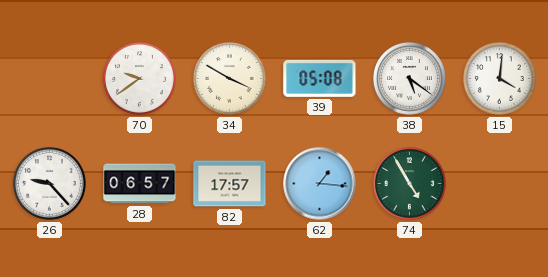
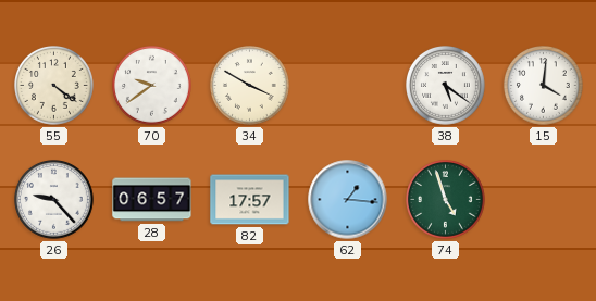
55: none -> 4:21 (54, 86)
39: 05:08 -> none (320, 78)
74: 4:55 -> 4:57 (446, 200)
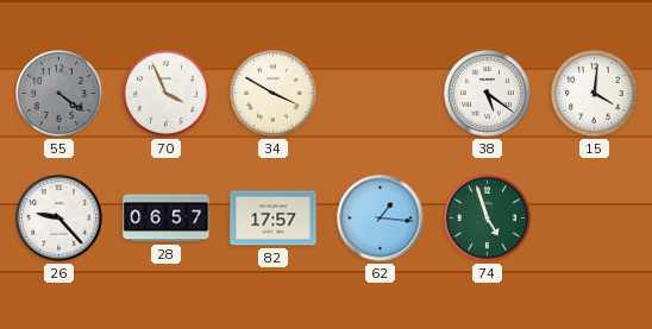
55 dial: cream -> grey (59, 94)
70: 9:39 -> 3:56 (167, 94)
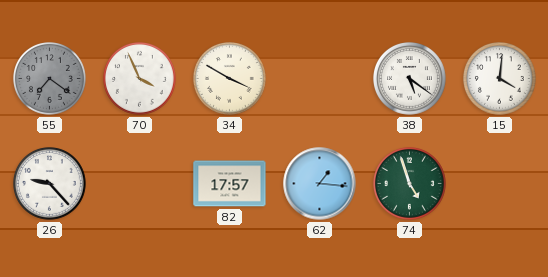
55: 4:21 -> 7:21 (50, 79)
28: 06:57 -> none (167, 219)
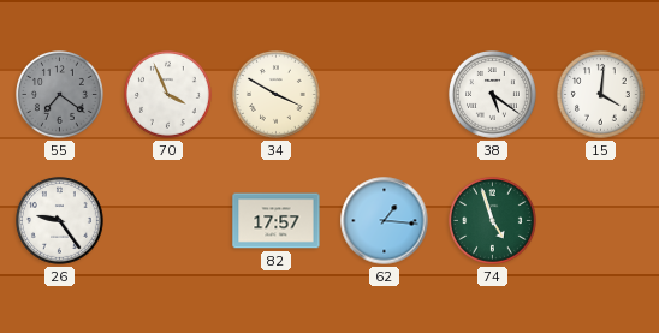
26: 9:23 -> 9:24 (60, 221)
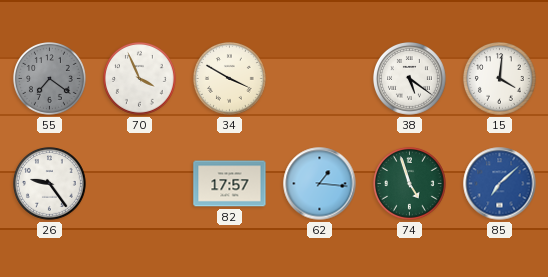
85: none -> 7:08 (500, 184)
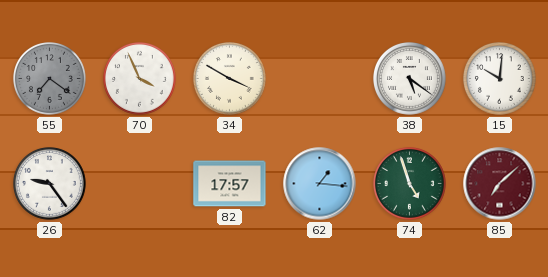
15: 4:01 -> 10:01 (500, 79)
85 dial: blue -> burgundy (500, 184)
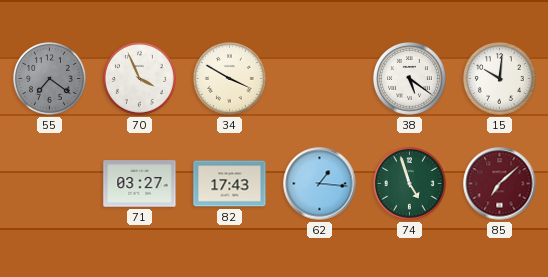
26: 9:24 -> none (50, 184)
71: none -> 03:27 (140, 184)
82: 17:57 -> 17:43 (230, 184)
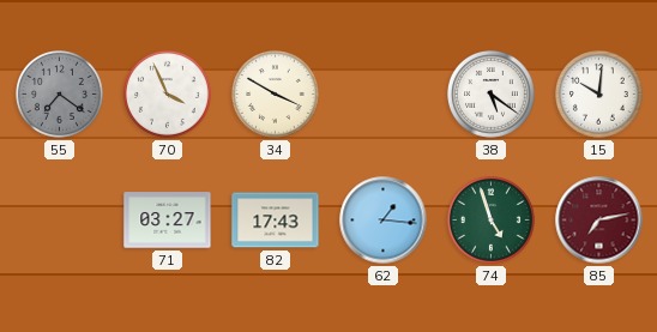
85: 7:08 -> 7:13 (599, 221)
